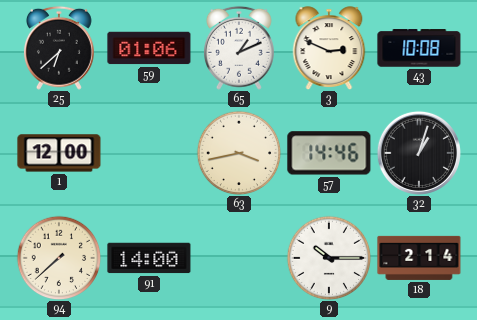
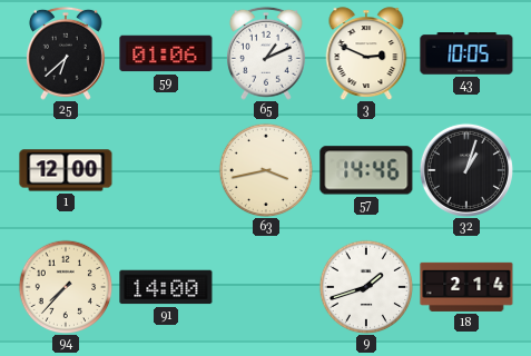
43: 10:08 -> 10:05 (466, 53)
94: 7:38 -> 7:37 (66, 287)
9: 10:15 -> 1:42 (366, 287)
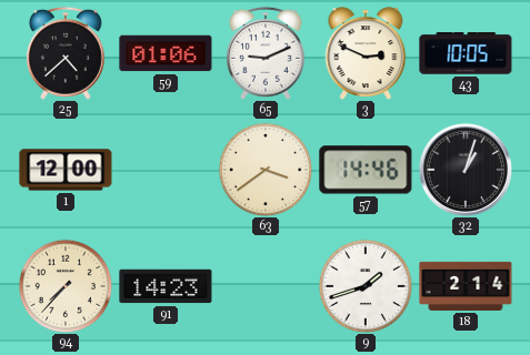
25: 6:38 -> 4:38 (66, 53)
65: 1:11 -> 9:11 (266, 53)
63: 3:43 -> 3:39 (266, 170)
91: 14:00 -> 14:23 (166, 286)
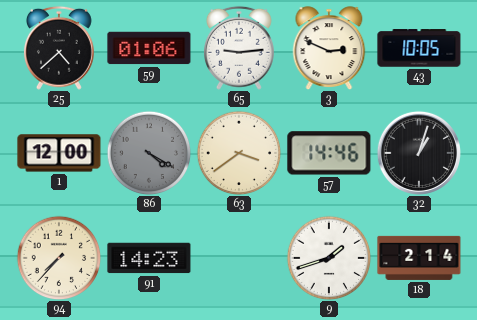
65: 9:11 -> 9:14 (239, 48)
86: none -> 4:20 (149, 153)
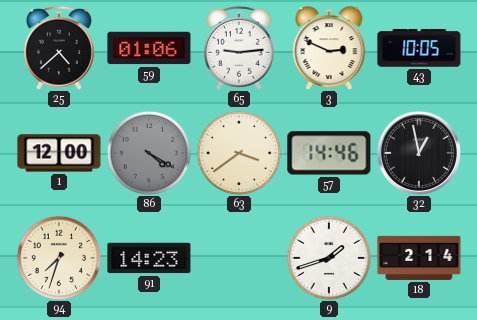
32: 1:03 -> 12:58 (419, 153)
94: 7:37 -> 7:33 (59, 258)
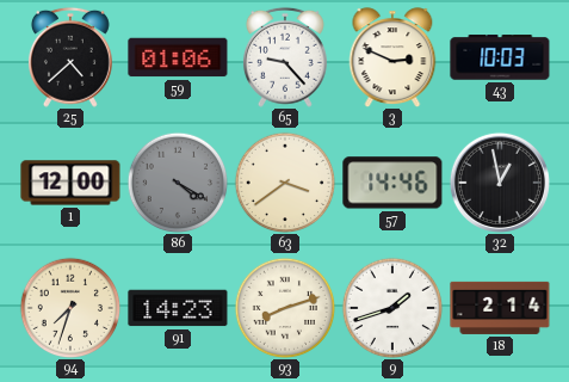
65: 9:14 -> 9:23 (285, 57)
43: 10:05 -> 10:03 (500, 57)
93: none -> 8:12 (285, 308)
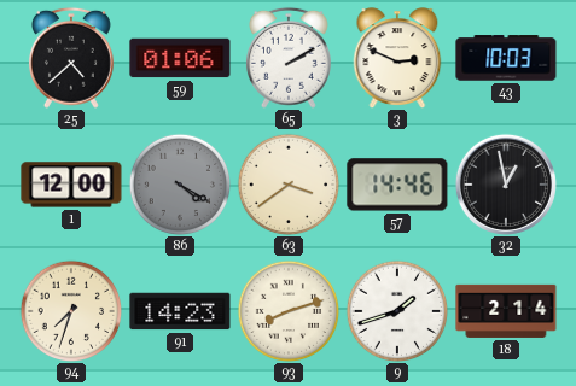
65: 9:23 -> 2:10 (289, 58)
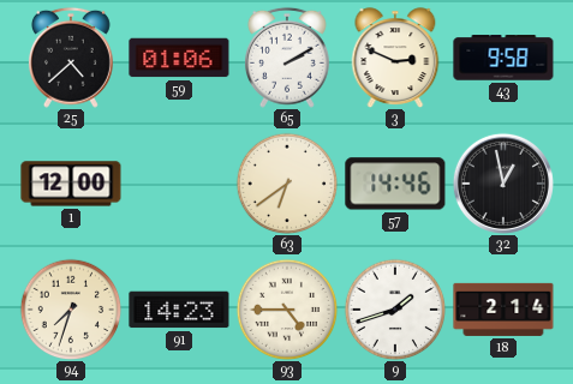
43: 10:03 -> 9:58 (503, 58)
86: 4:20 -> none (180, 185)
63: 3:39 -> 6:39 (287, 184)
93: 8:12 -> 4:45 (287, 310)
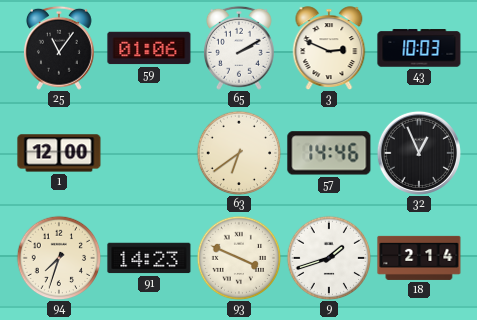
25: 4:38 -> 11:06 (59, 48)
43: 9:58 -> 10:03 (419, 48)
32: 12:58 -> 12:56 (419, 153)
93: 4:45 -> 3:49 (239, 258)
